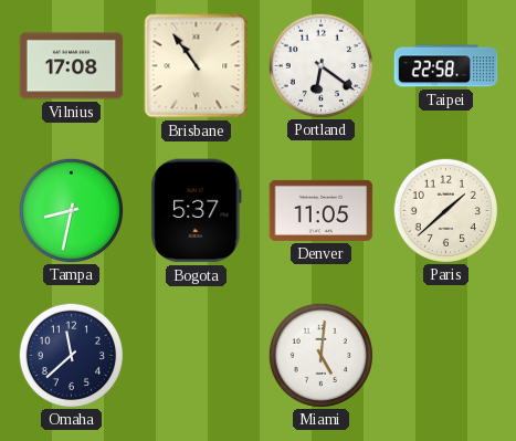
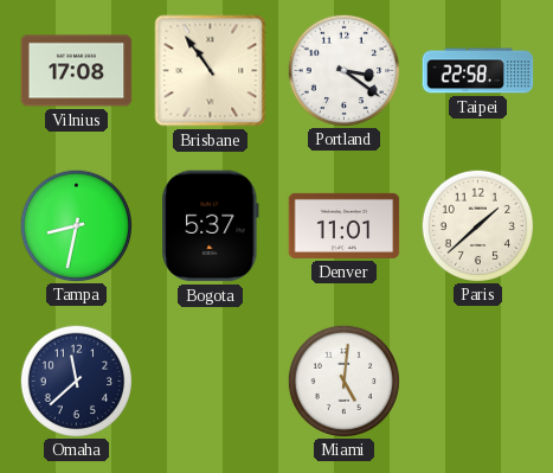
Portland: 6:21 -> 3:21 (343, 70)
Denver: 11:05 -> 11:01 (345, 225)
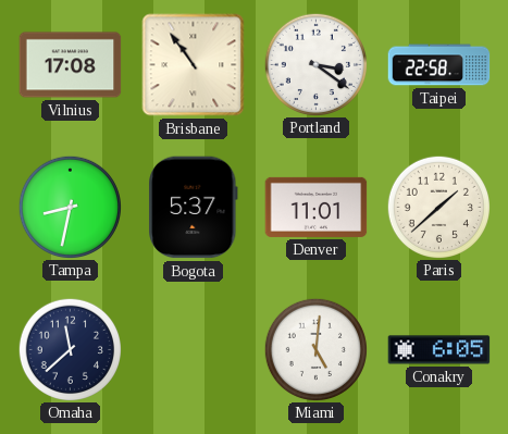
Conakry: none -> 6:05 (439, 350)
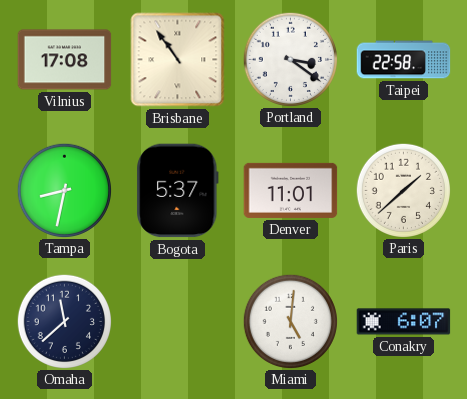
Conakry: 6:05 -> 6:07 (404, 322)
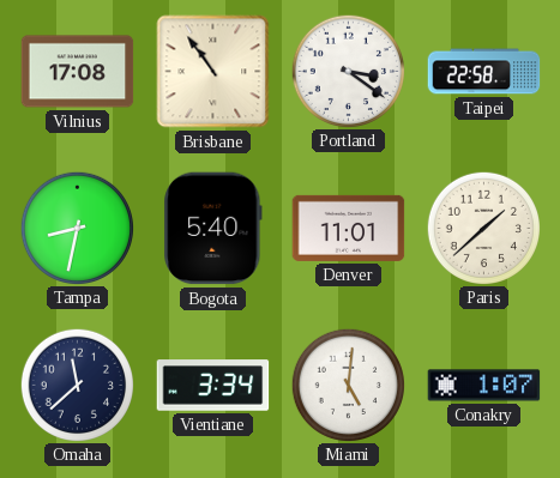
Bogota: 5:37 -> 5:40 (213, 229)
Vientiane: none -> 3:34 (213, 386)
Conakry: 6:07 -> 1:07 (484, 386)
